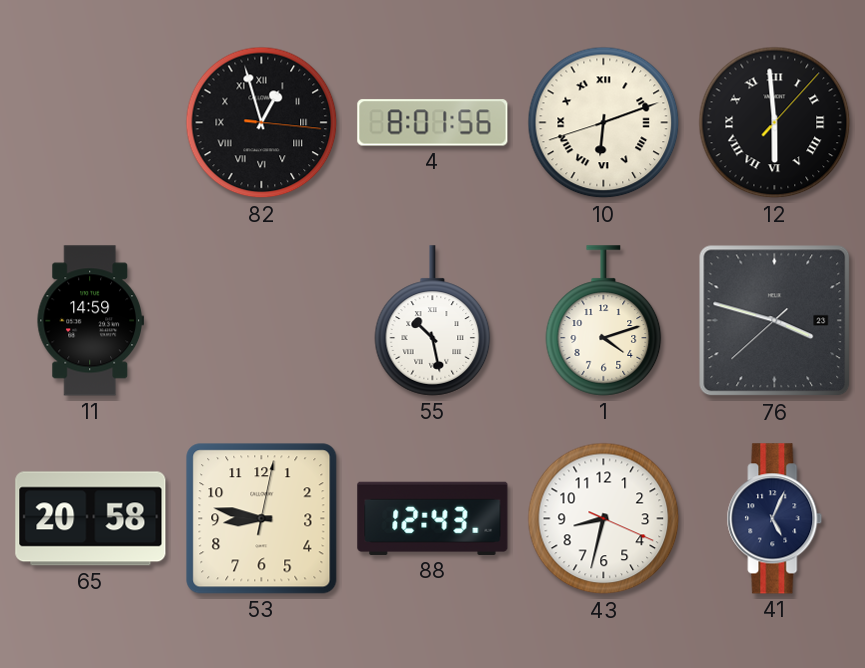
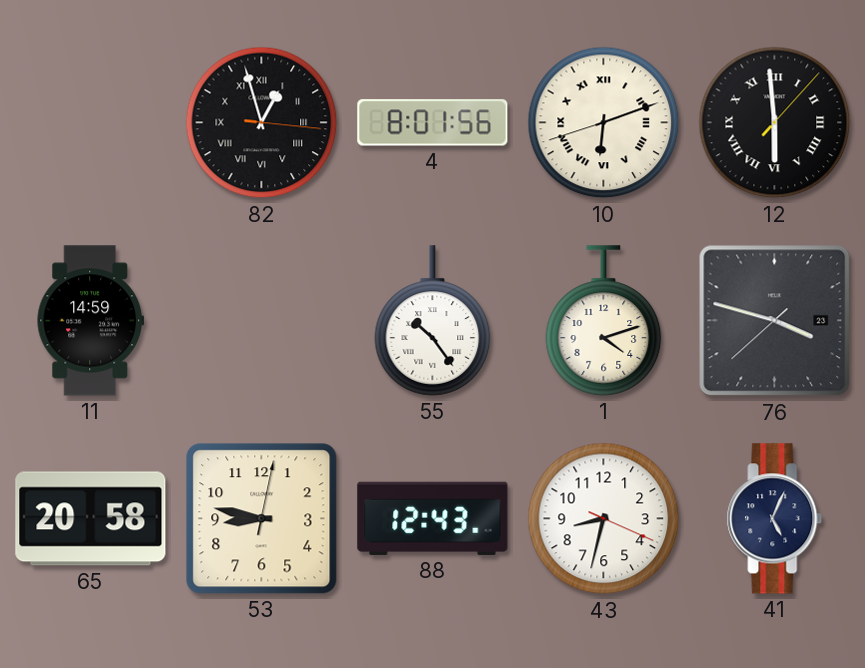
55: 10:28 -> 10:24 (433, 321)
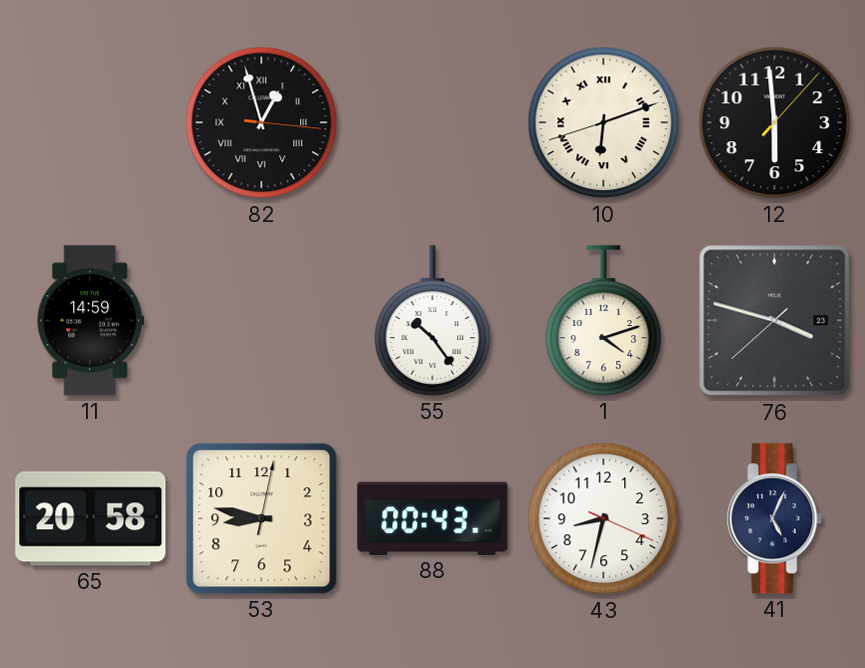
4: 8:01 -> none (433, 123)
12 numerals: Roman -> Arabic (775, 123)
88: 12:43 -> 00:43 (433, 518)
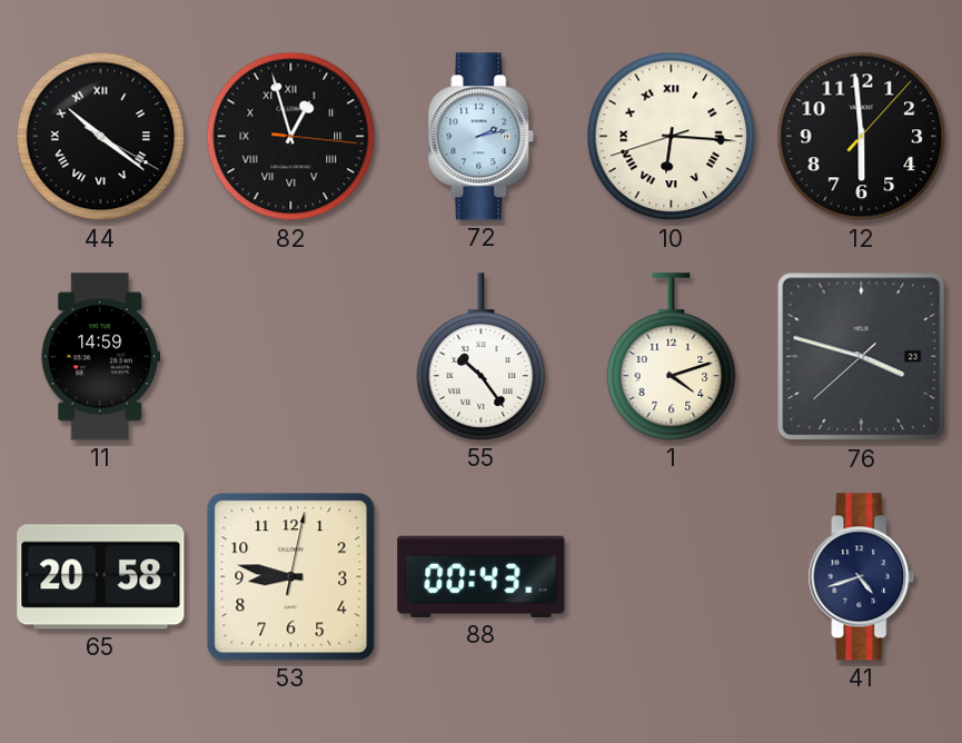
44: none -> 10:21 (101, 137)
72: none -> 2:13 (482, 137)
10: 6:11 -> 6:15 (672, 137)
43: 8:32 -> none (604, 519)
41: 5:04 -> 4:42 (862, 577)
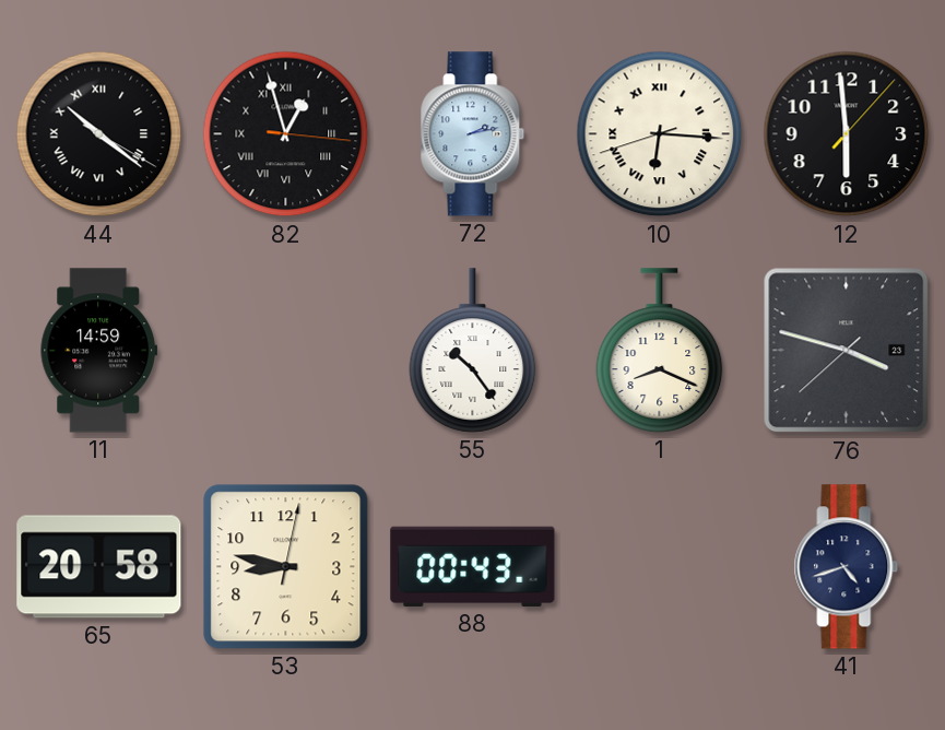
1: 4:12 -> 8:19 (660, 351)
